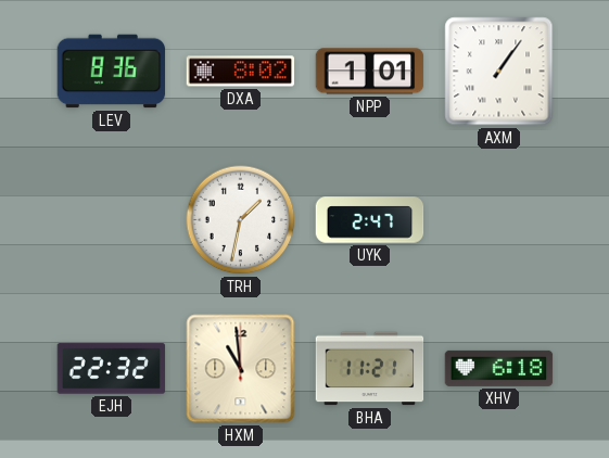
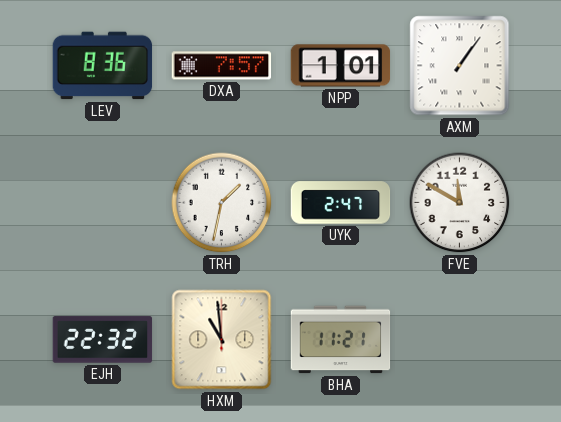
DXA: 8:02 -> 7:57 (222, 66)
FVE: none -> 11:50 (460, 203)
XHV: 6:18 -> none (499, 368)
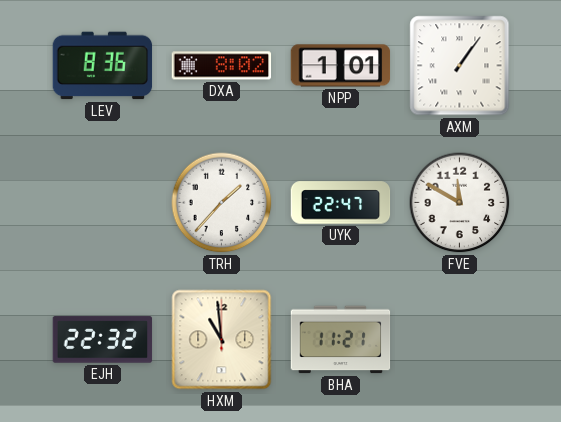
DXA: 7:57 -> 8:02 (222, 66)
TRH: 1:32 -> 1:37 (222, 203)
UYK: 2:47 -> 22:47 (341, 203)
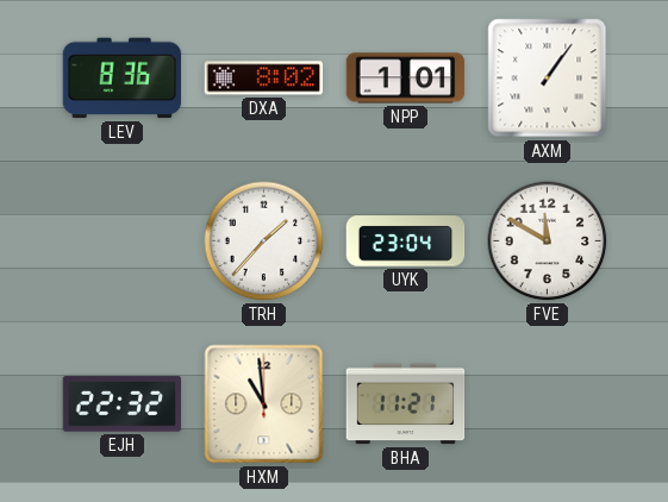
UYK: 22:47 -> 23:04 (406, 241)
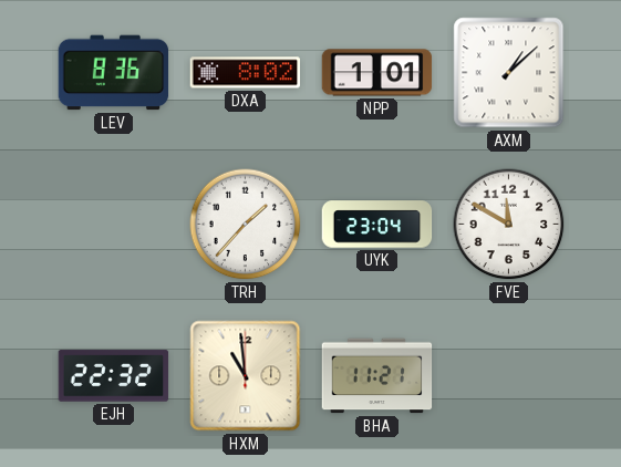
AXM: 1:06 -> 1:08 (509, 73)
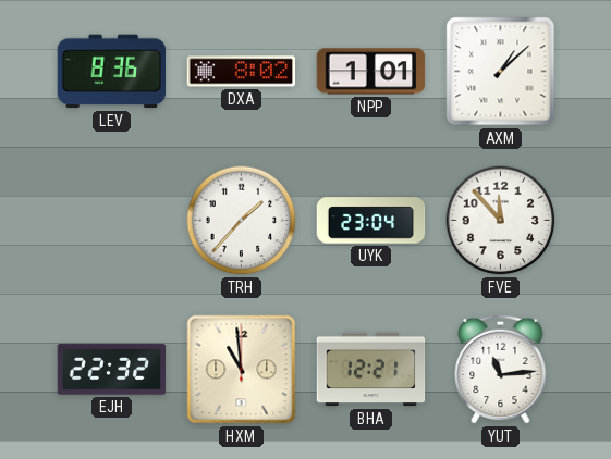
FVE: 11:50 -> 11:53 (501, 221)
BHA: 11:21 -> 12:21 (371, 370)
YUT: none -> 11:14 (501, 369)
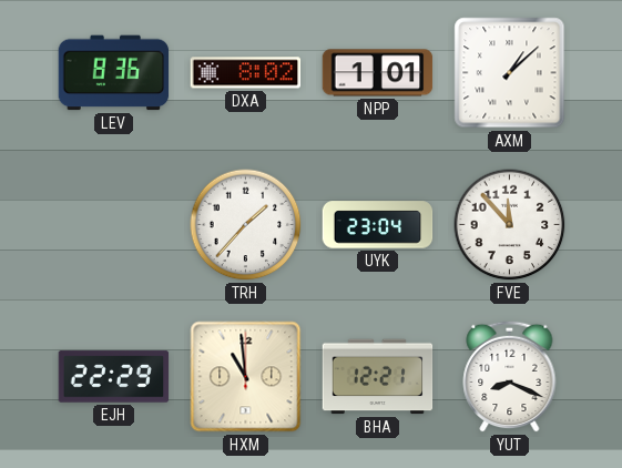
EJH: 22:32 -> 22:29 (114, 377)
YUT: 11:14 -> 8:19 (510, 376)
